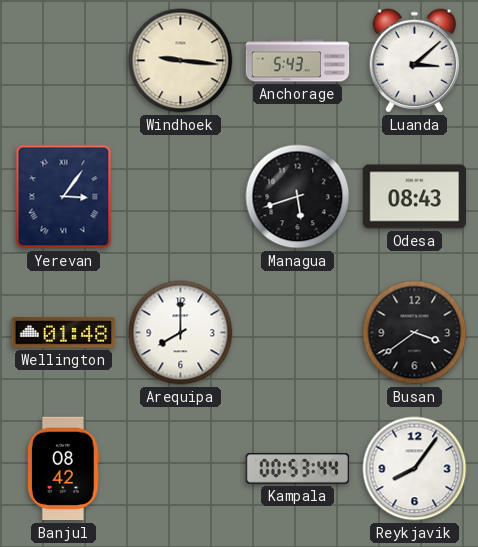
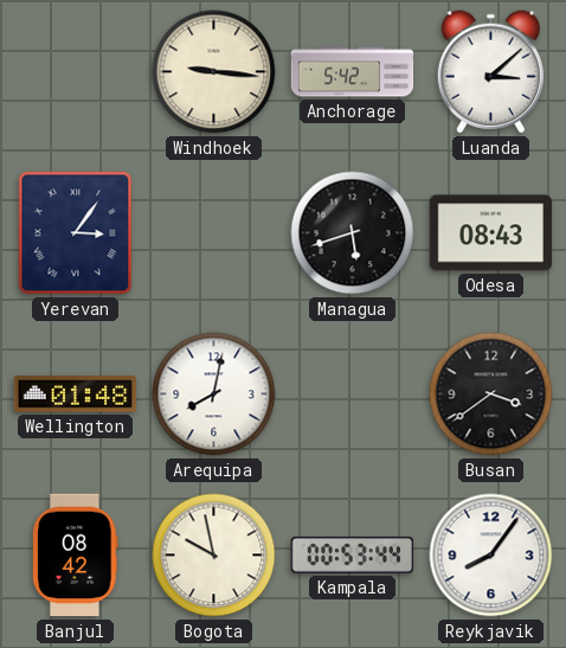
Anchorage: 5:43 -> 5:42 (353, 72)
Arequipa: 8:00 -> 8:02 (214, 394)
Bogota: none -> 9:58 (214, 556)
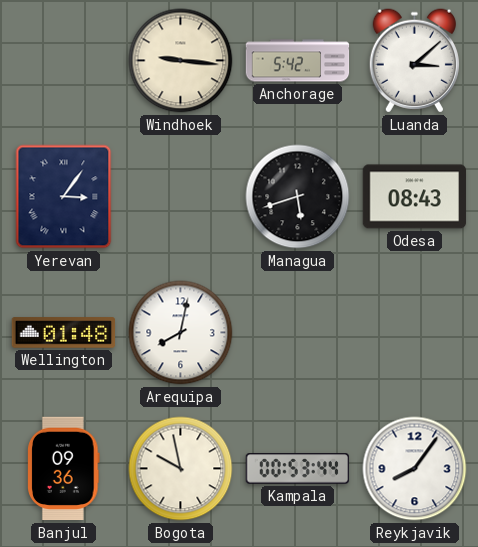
Busan: 3:39 -> none (491, 394)
Banjul: 08:42 -> 09:36 (64, 469)
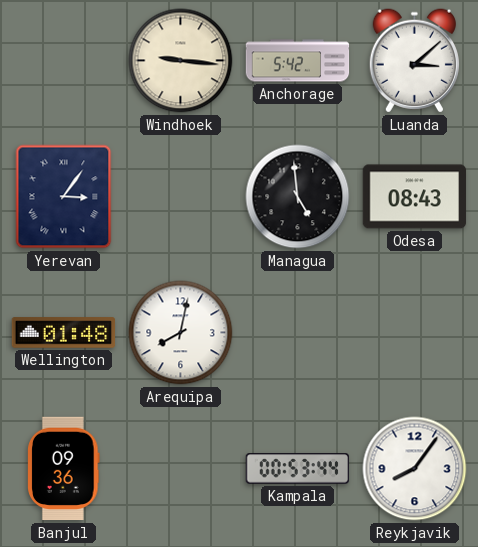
Managua: 5:42 -> 4:59 (298, 197)
Bogota: 9:58 -> none (181, 469)
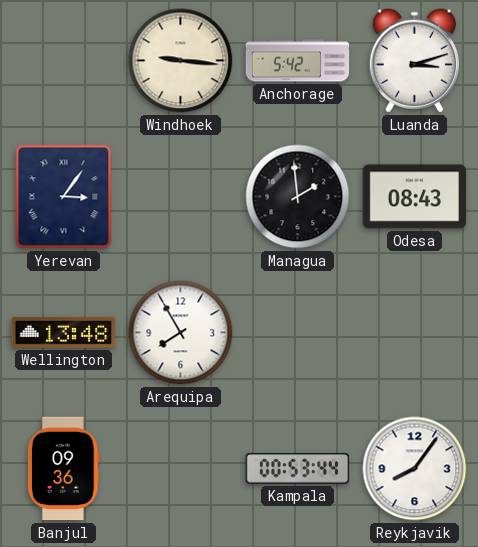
Luanda: 3:08 -> 3:12 (414, 61)
Managua: 4:59 -> 1:59 (298, 197)
Wellington: 01:48 -> 13:48 (64, 333)
Arequipa: 8:02 -> 7:55 (181, 333)
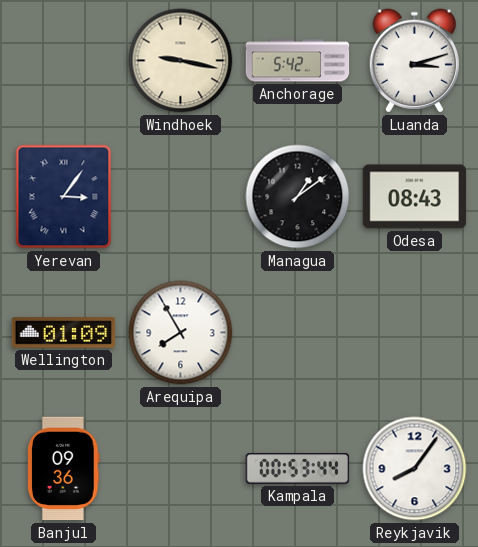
Windhoek: 9:16 -> 9:17 (181, 61)
Managua: 1:59 -> 1:09 (298, 197)
Wellington: 13:48 -> 01:09 (64, 333)
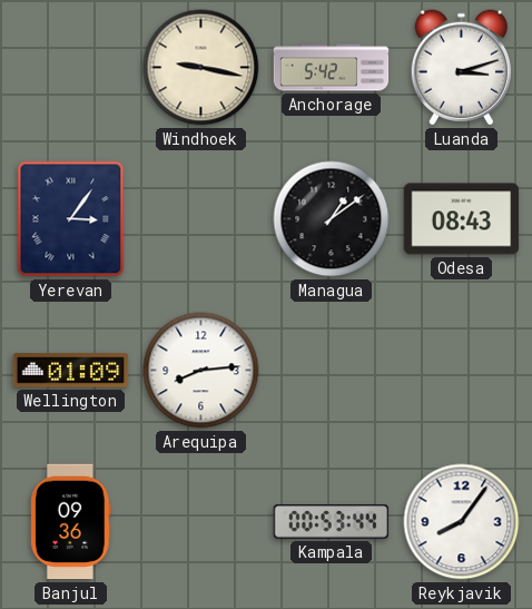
Arequipa: 7:55 -> 8:14 (201, 371)
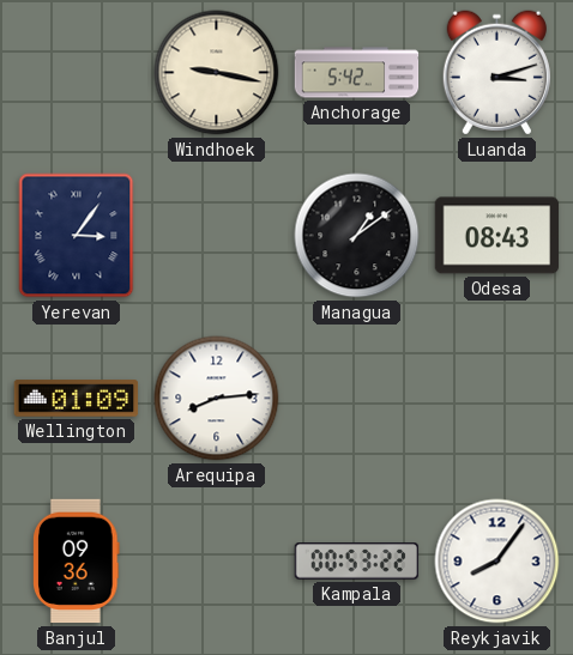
Kampala: 00:53:44 -> 00:53:22 (357, 562)
